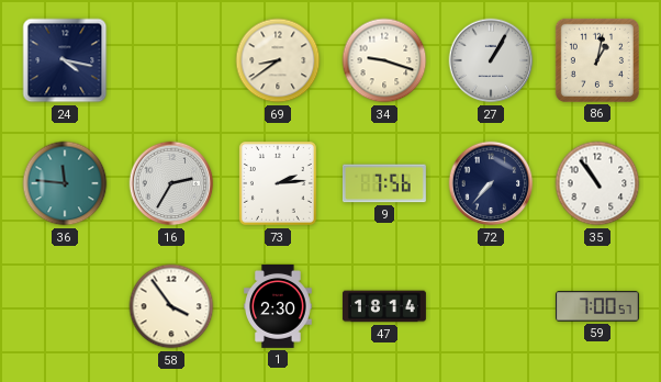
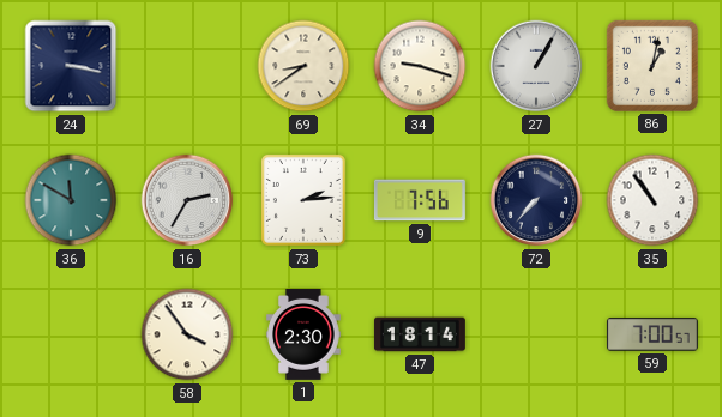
24: 4:17 -> 3:17 (71, 66)
36: 11:46 -> 11:50 (71, 200)
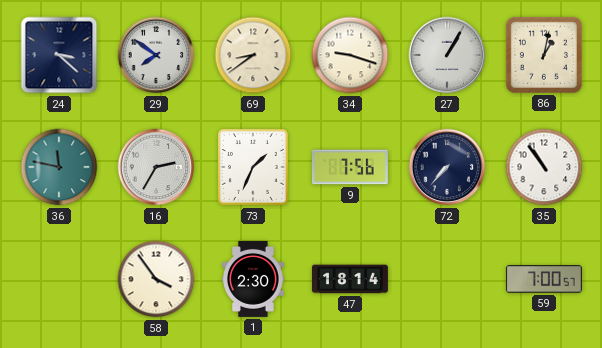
24: 3:17 -> 3:22 (59, 55)
29: none -> 7:51 (156, 55)
36: 11:50 -> 11:47 (59, 167)
73: 2:14 -> 1:34 (253, 167)
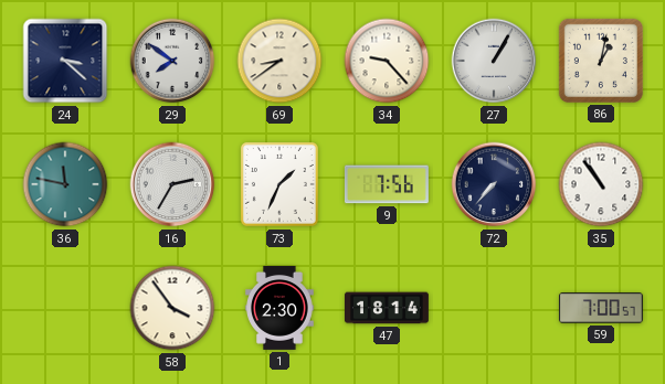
34: 9:18 -> 9:23 (387, 61)
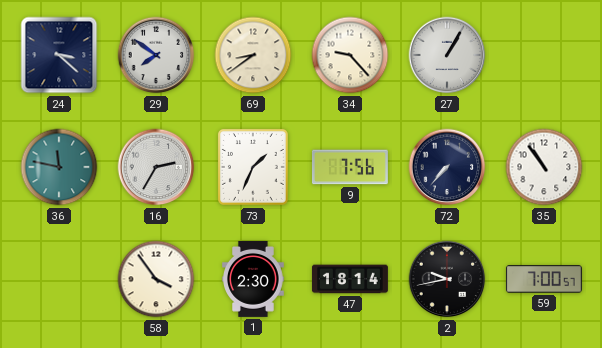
86: 1:02 -> none (601, 61)
2: none -> 9:43 (447, 279)
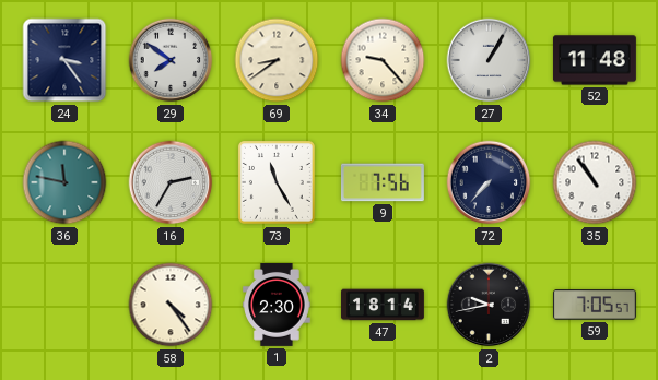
24: 3:22 -> 3:24 (64, 60)
52: none -> 11:48 (595, 60)
73: 1:34 -> 11:25 (277, 182)
58: 3:54 -> 4:24 (171, 305)
59: 7:00 -> 7:05 (595, 305)
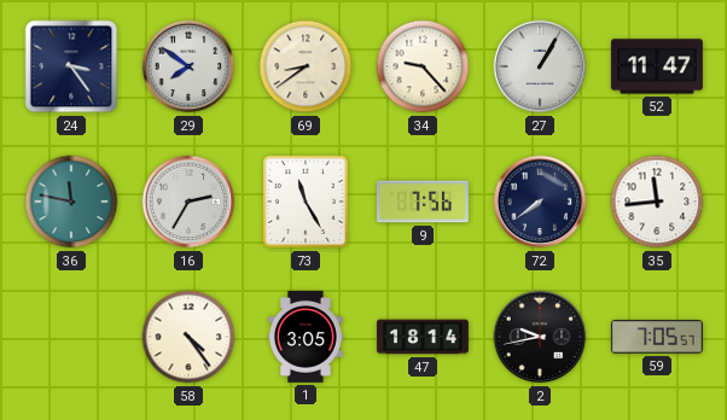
52: 11:48 -> 11:47 (657, 66)
72: 7:37 -> 7:39 (540, 202)
35: 10:54 -> 11:44 (657, 202)
1: 2:30 -> 3:05 (306, 337)
